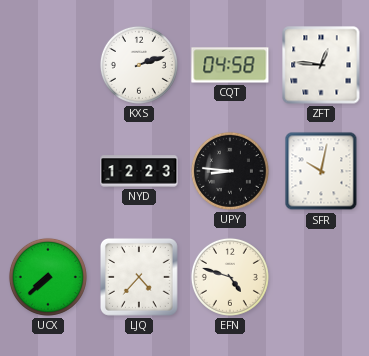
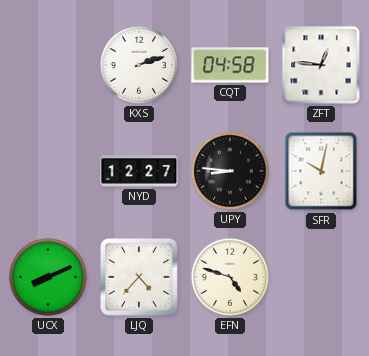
NYD: 12:23 -> 12:27 (139, 171)
UCX: 7:38 -> 8:11 (48, 277)
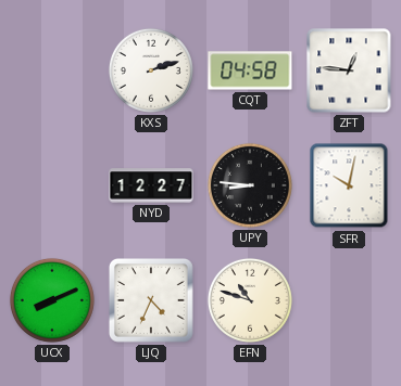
LJQ: 4:37 -> 4:34 (151, 300)
EFN: 4:48 -> 10:48 (250, 300)
